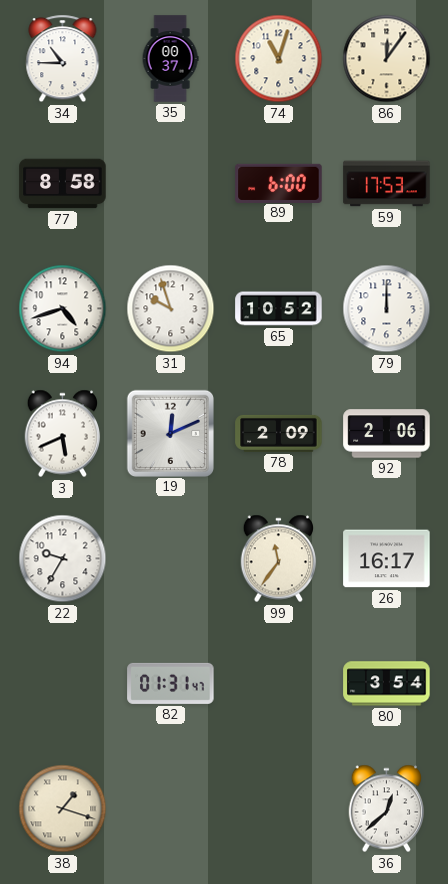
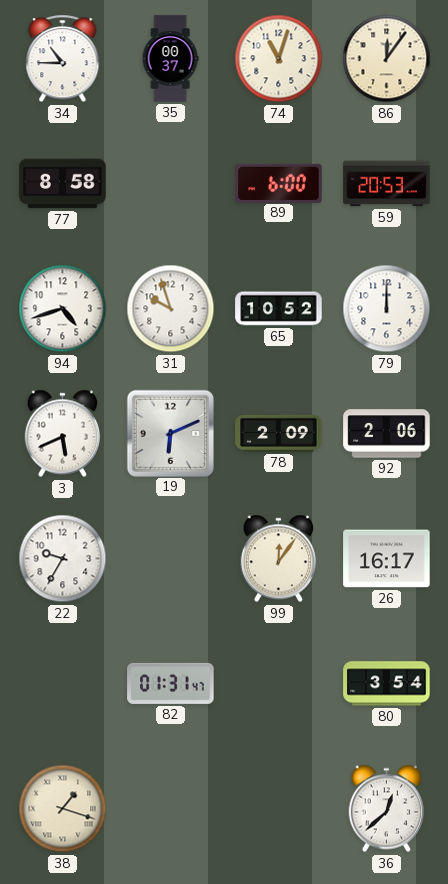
59: 17:53 -> 20:53 (387, 184)
19: 12:11 -> 6:11 (170, 433)
99: 11:36 -> 12:06 (279, 559)
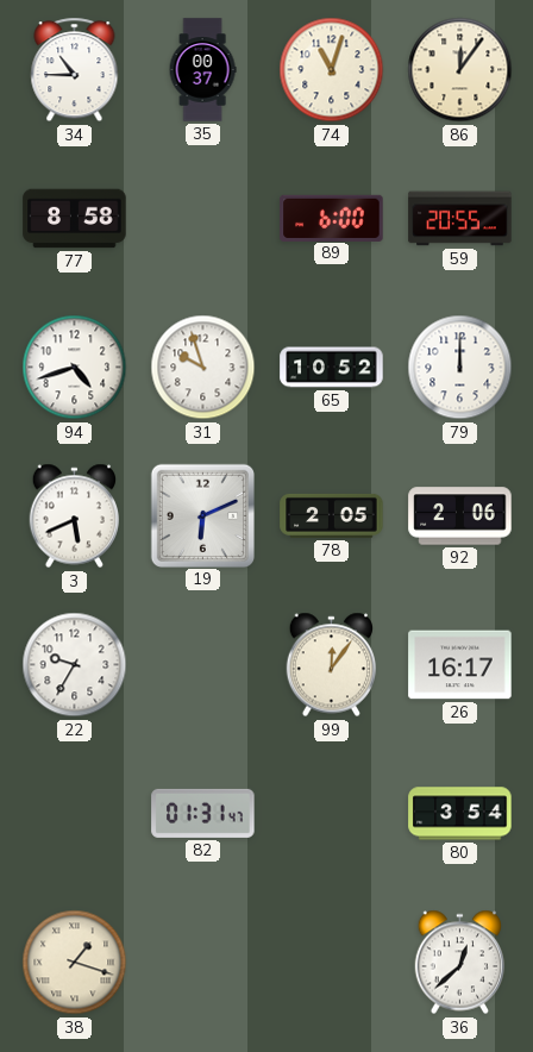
59: 20:53 -> 20:55 (460, 219)
78: 2:09 -> 2:05 (332, 515)
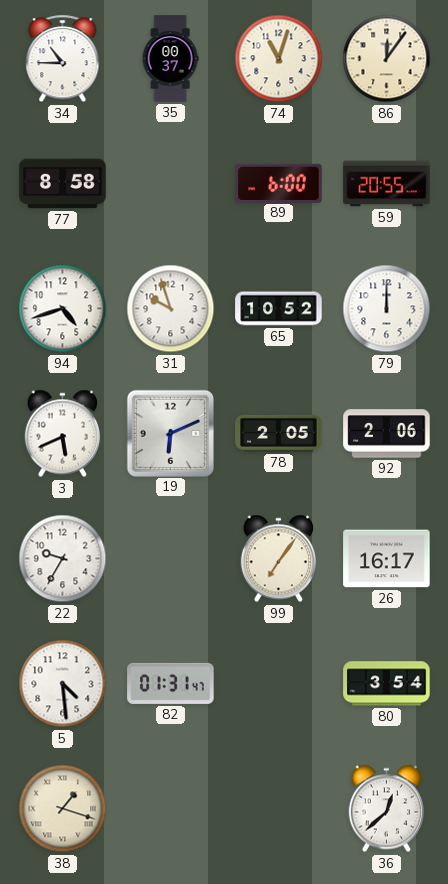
99: 12:06 -> 7:06 (279, 559)
5: none -> 4:29 (63, 684)
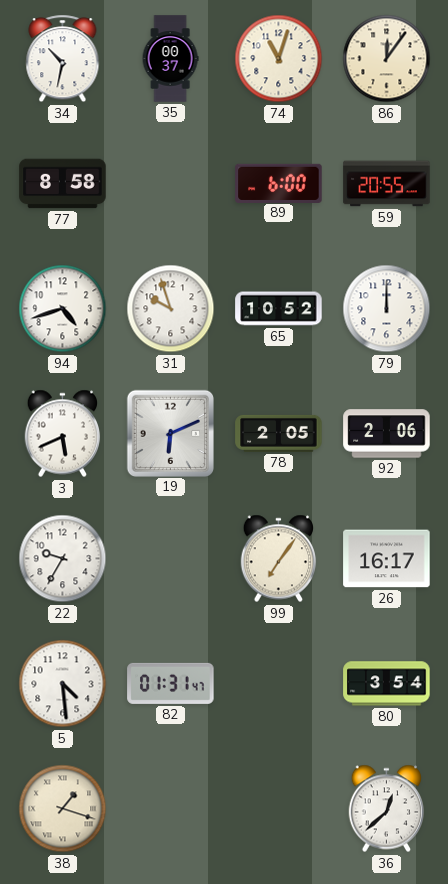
34: 10:45 -> 10:32 (63, 59)
